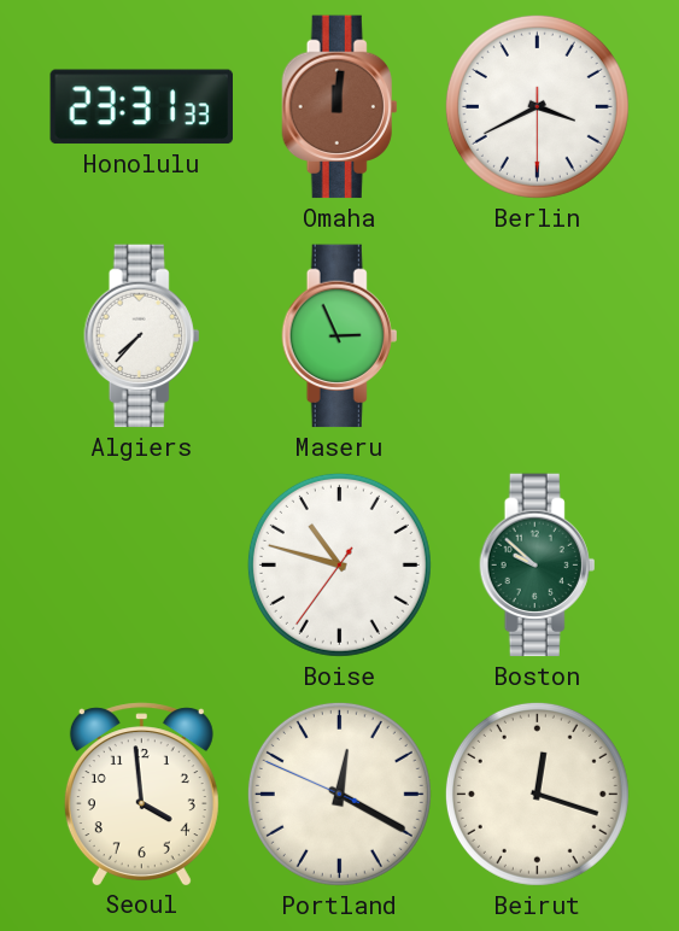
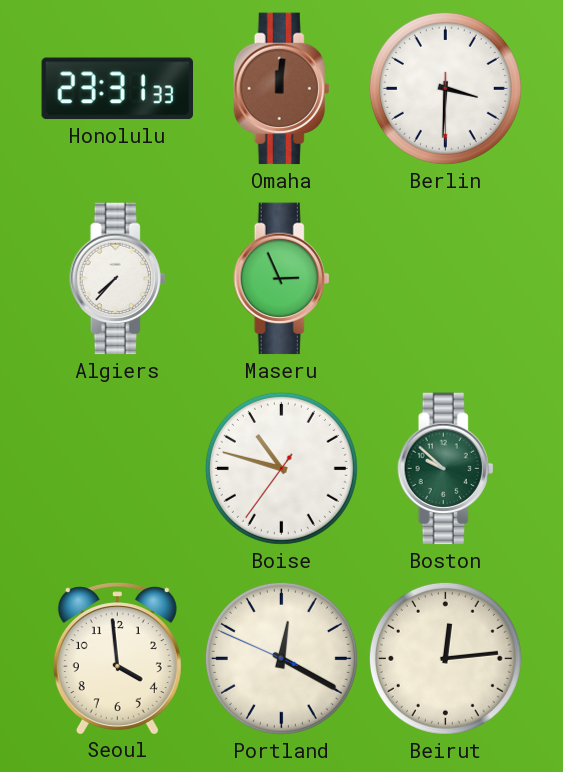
Berlin: 3:40 -> 3:30 (445, 88)
Beirut: 12:18 -> 12:14 (445, 658)
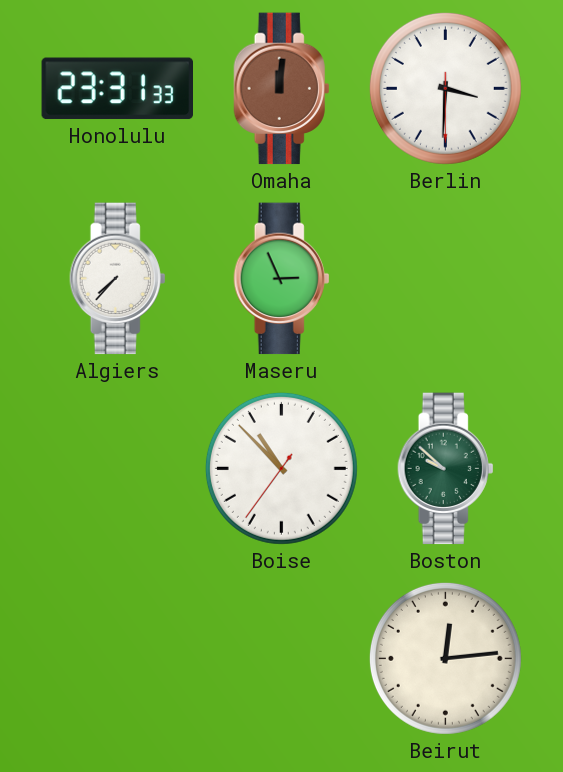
Boise: 10:47 -> 10:52 (281, 468)
Seoul: 3:59 -> none (117, 658)
Portland: 12:19 -> none (281, 658)
